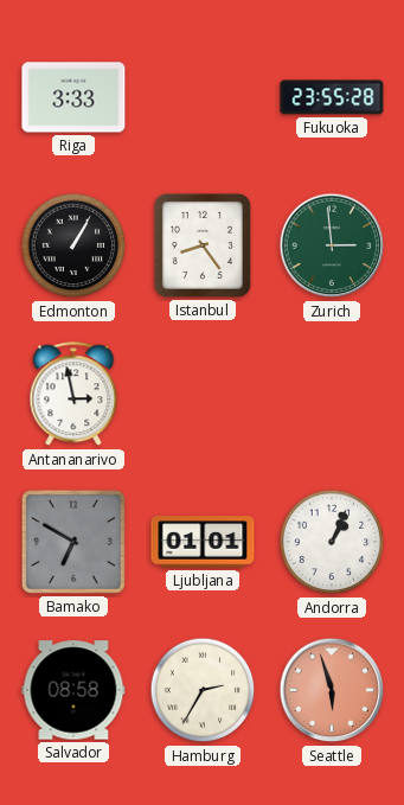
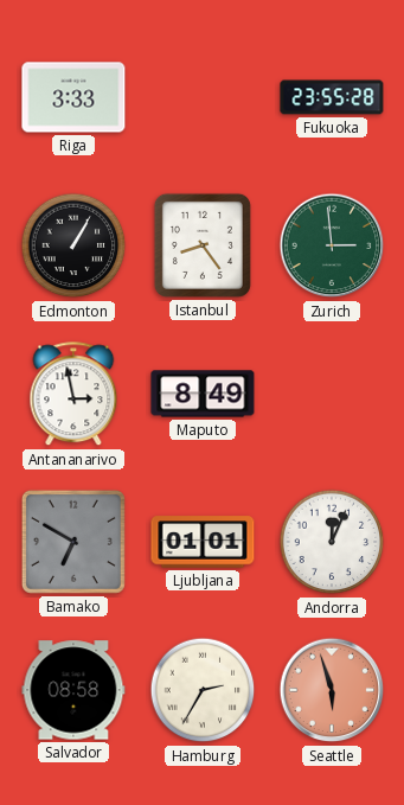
Maputo: none -> 8:49 (203, 394)
Andorra: 1:04 -> 12:04 (332, 542)
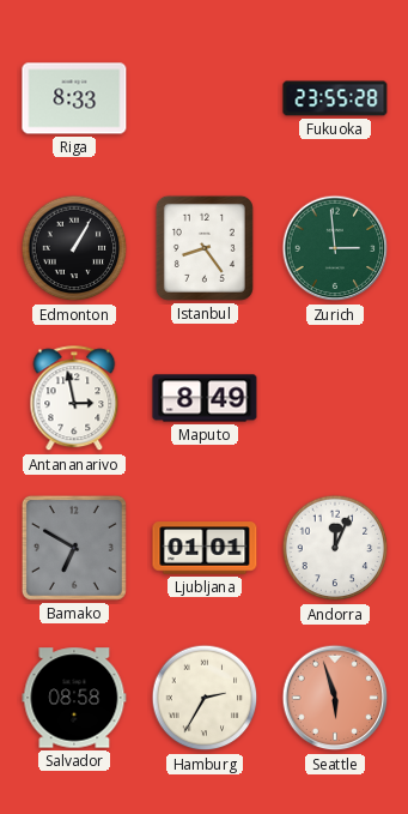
Riga: 3:33 -> 8:33 (74, 98)
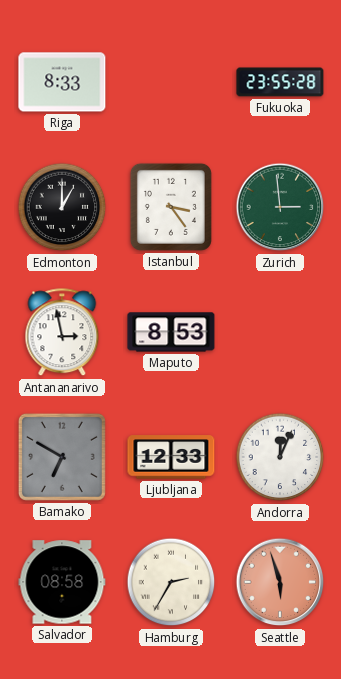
Edmonton: 1:05 -> 1:00 (62, 207)
Istanbul: 8:24 -> 3:24 (171, 207)
Maputo: 8:49 -> 8:53 (171, 332)
Ljubljana: 01:01 -> 12:33 (171, 457)
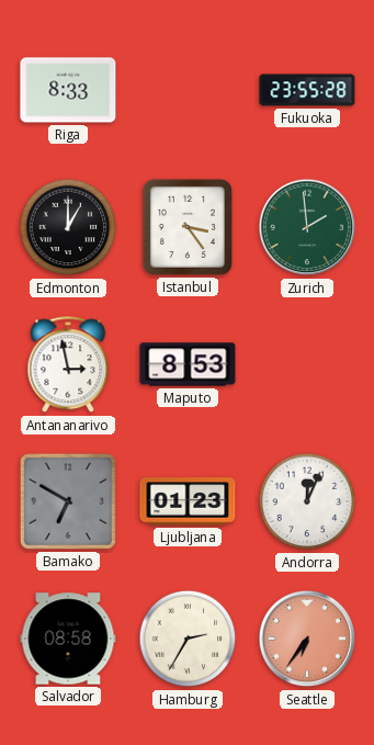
Zurich: 2:59 -> 1:59 (307, 227)
Ljubljana: 12:33 -> 01:23 (188, 501)
Seattle: 5:57 -> 6:36 (307, 639)
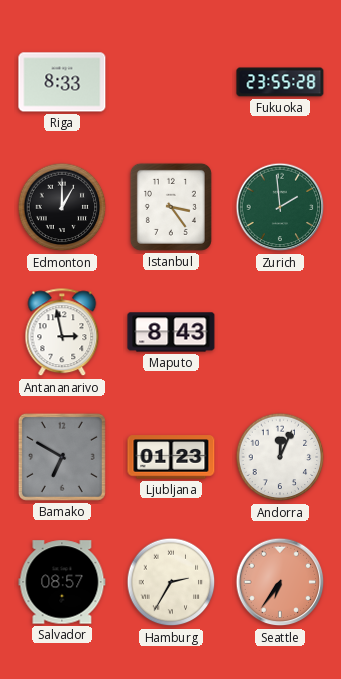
Maputo: 8:53 -> 8:43 (171, 332)
Salvador: 08:58 -> 08:57 (62, 582)
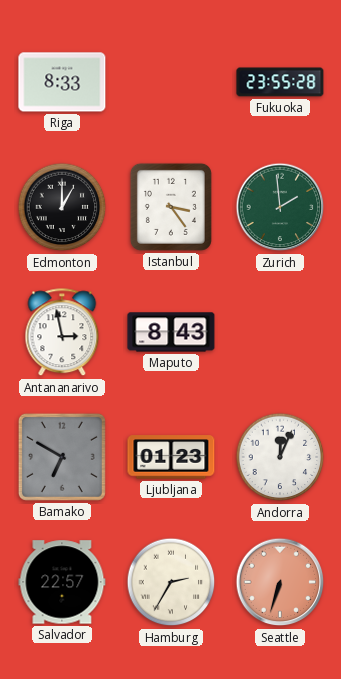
Salvador: 08:57 -> 22:57 (62, 582)
Seattle: 6:36 -> 6:33 (280, 582)
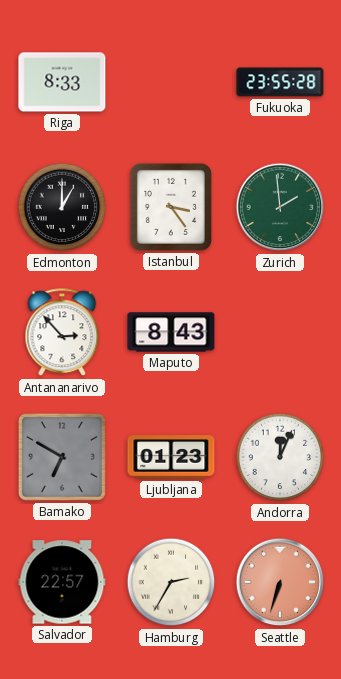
Antananarivo: 2:58 -> 2:53 (62, 333)
